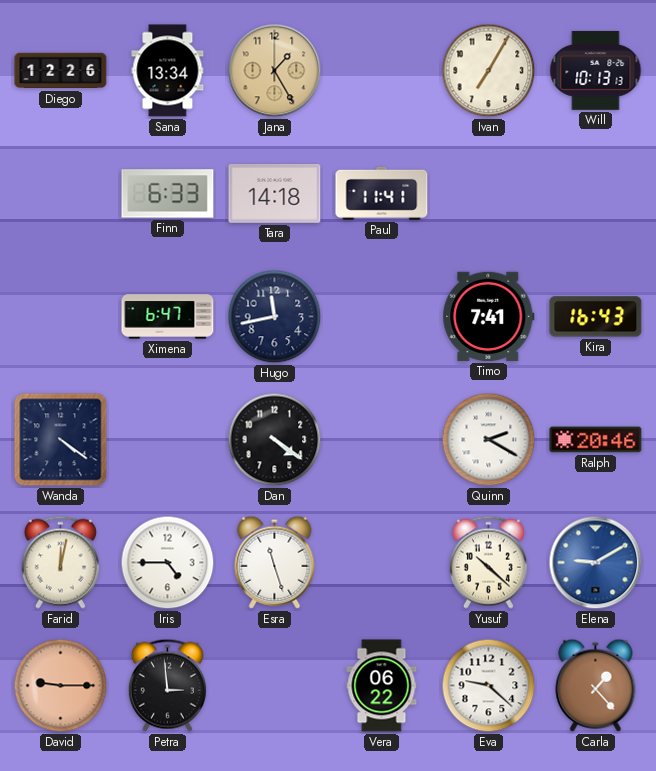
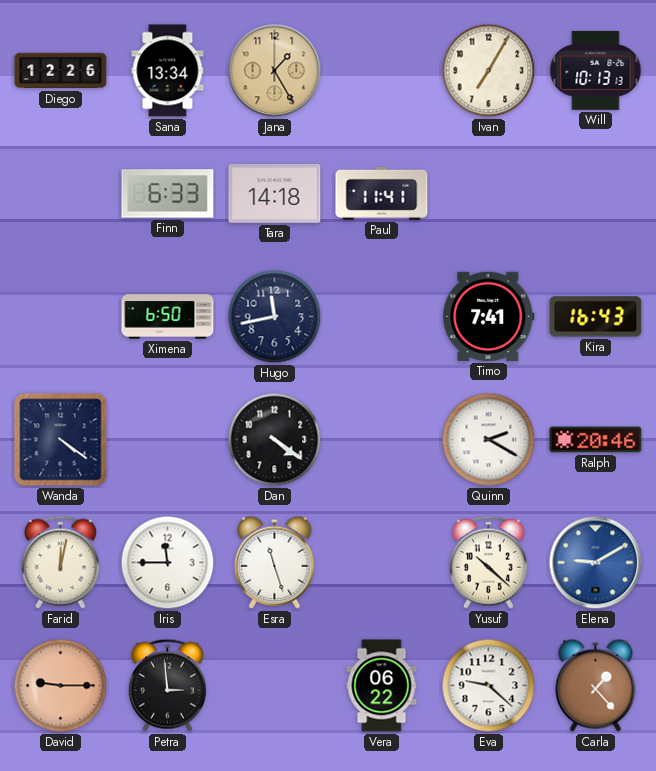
Ximena: 6:47 -> 6:50 (168, 317)
Iris: 4:45 -> 11:45 (168, 563)
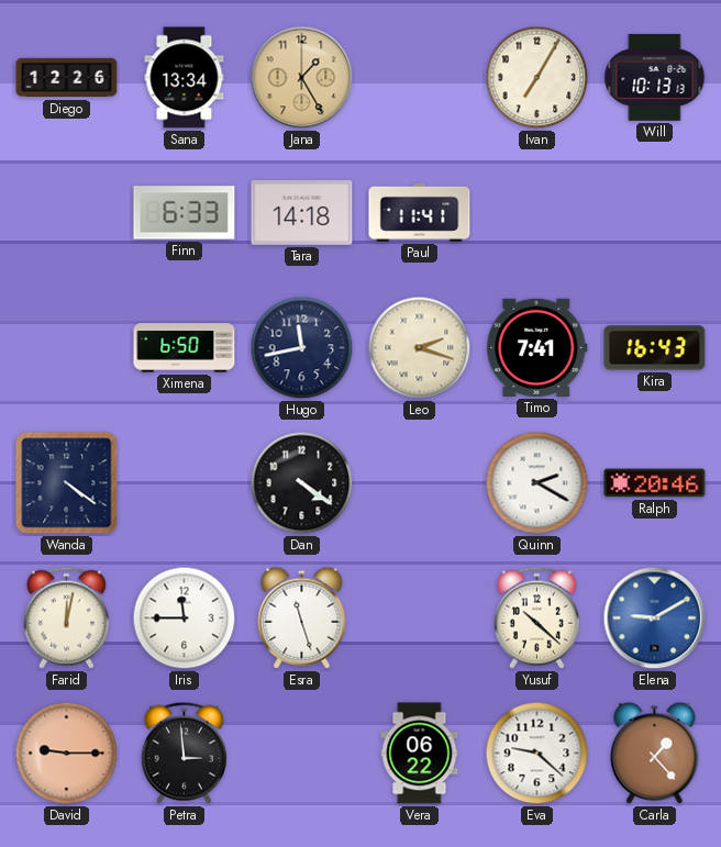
Leo: none -> 2:18 (420, 348)
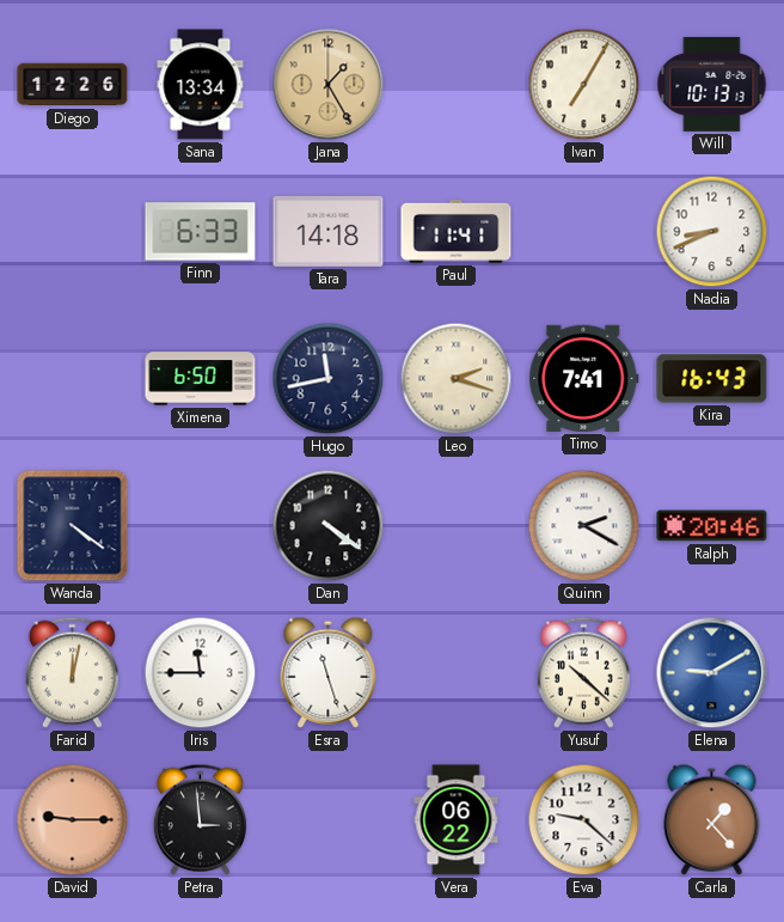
Nadia: none -> 8:41 (712, 232)
